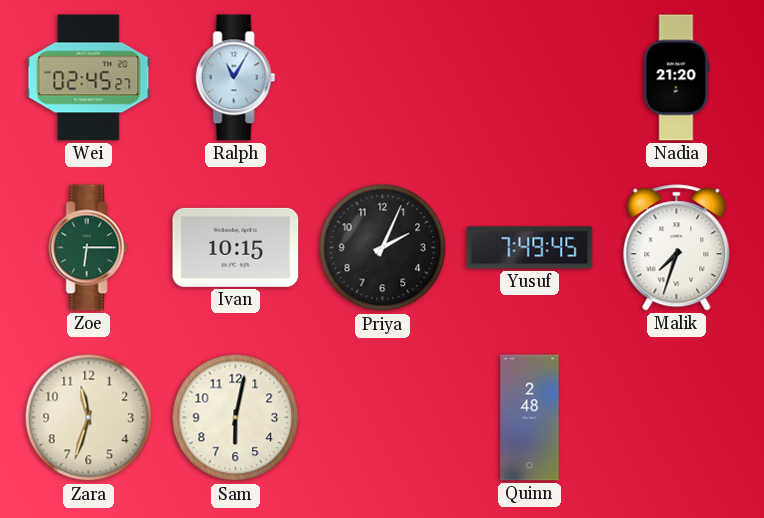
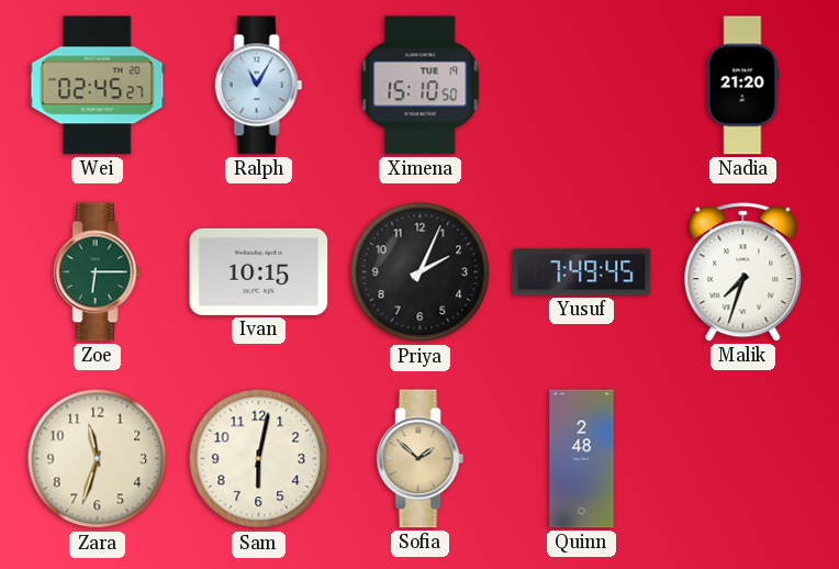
Ximena: none -> 15:10 (421, 86)
Sofia: none -> 1:52 (421, 459)
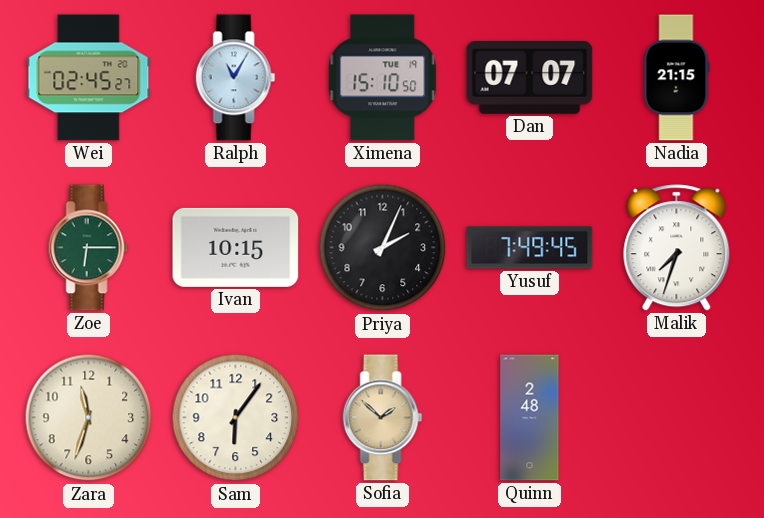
Dan: none -> 07:07 (530, 78)
Nadia: 21:20 -> 21:15 (677, 78)
Sam: 6:02 -> 6:06 (236, 418)
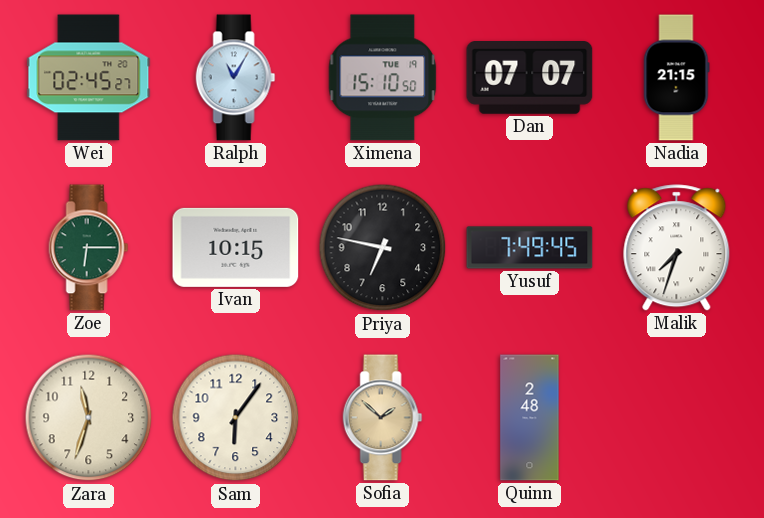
Priya: 2:04 -> 6:47 (383, 248)
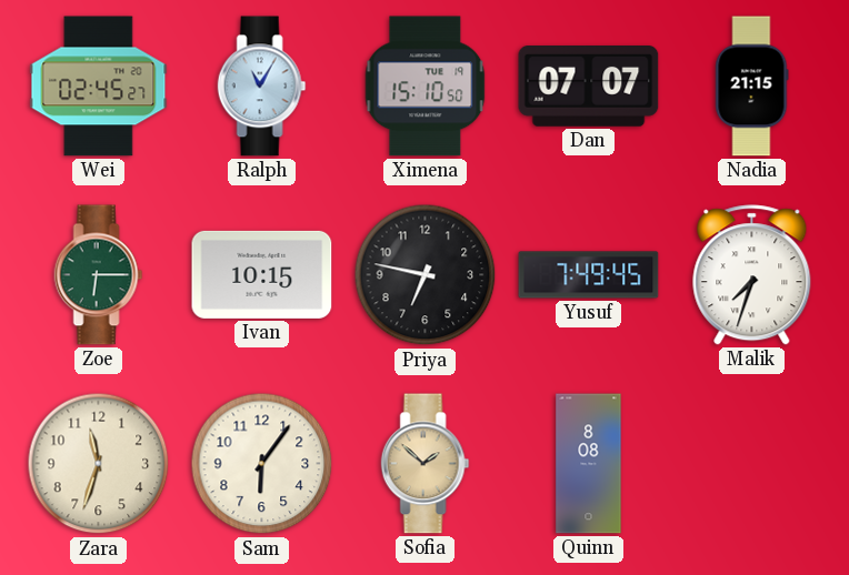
Quinn: 2:48 -> 8:08 (589, 464)
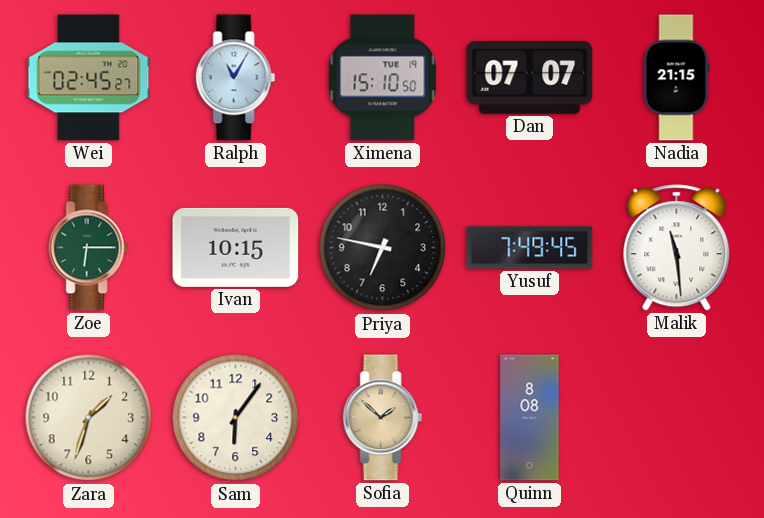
Malik: 7:33 -> 11:29 (677, 248)
Zara: 11:33 -> 1:33 (89, 418)
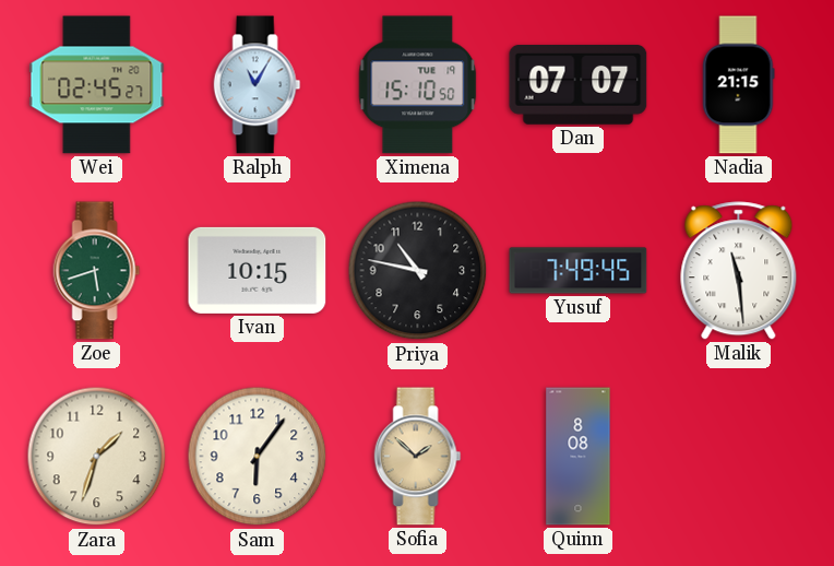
Zoe: 6:15 -> 5:42 (97, 271)
Priya: 6:47 -> 10:47 (418, 271)
